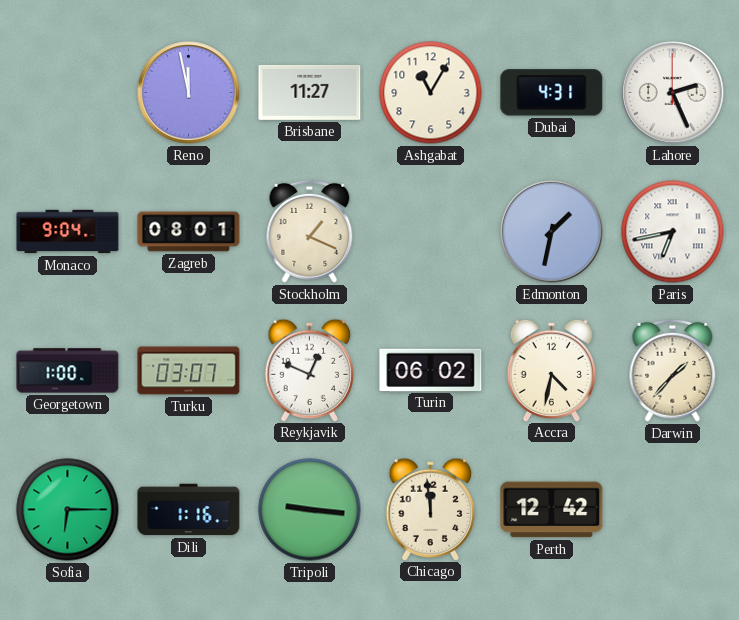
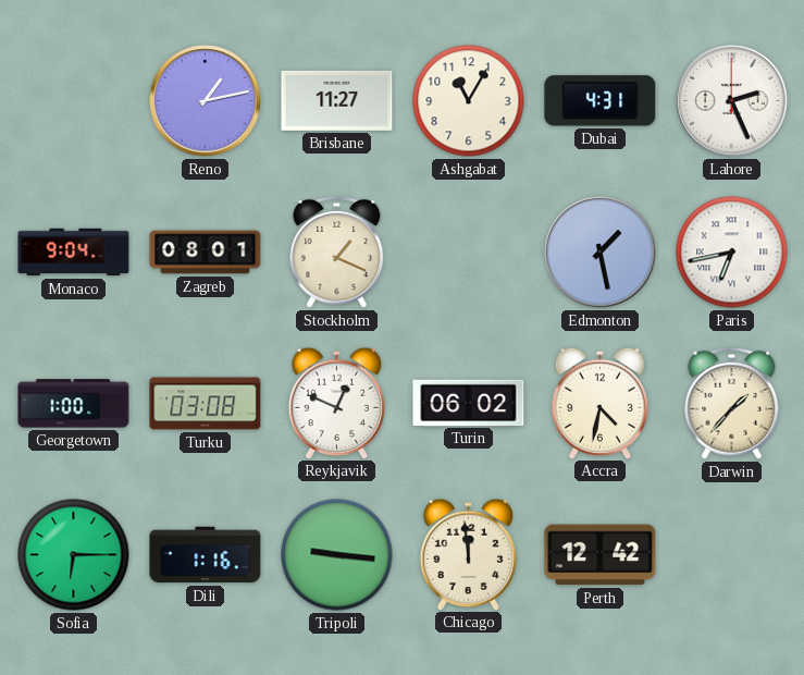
Reno: 11:58 -> 1:13 (206, 101)
Edmonton: 1:32 -> 1:28 (601, 253)
Turku: 03:07 -> 03:08 (206, 404)
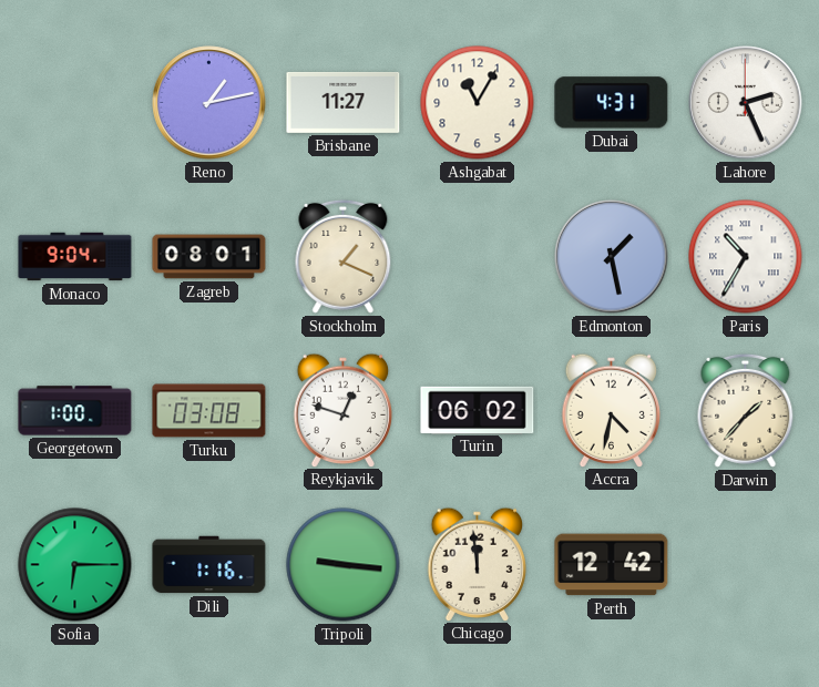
Paris: 6:43 -> 10:35 (746, 257)
Reykjavik: 12:49 -> 12:48 (342, 410)
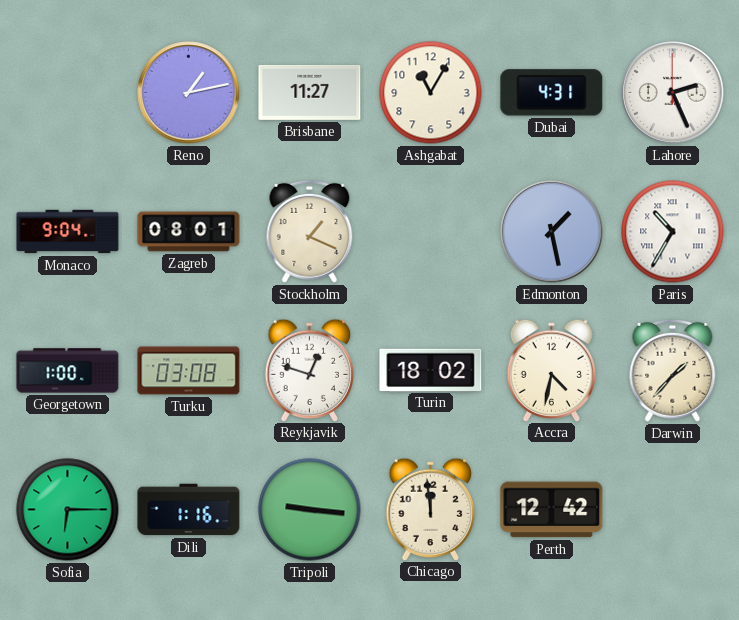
Turin: 06:02 -> 18:02 (431, 370)
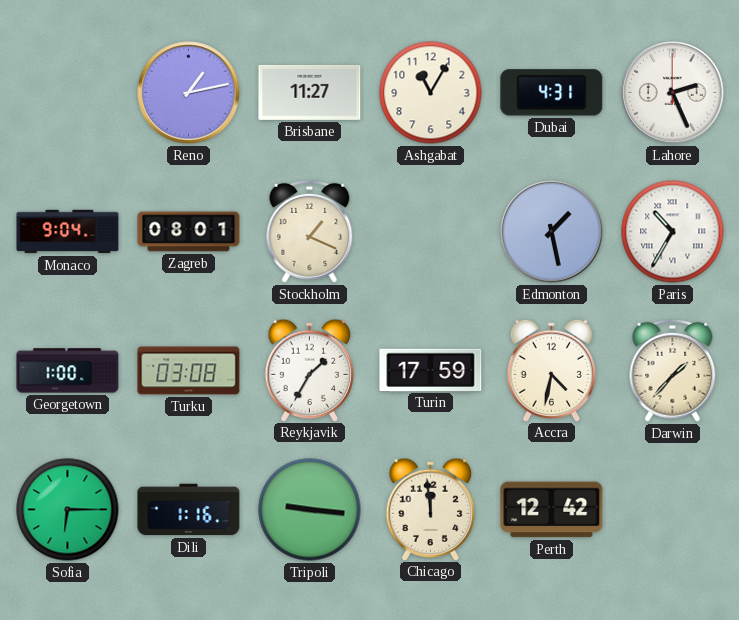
Reykjavik: 12:48 -> 1:35 (309, 370)
Turin: 18:02 -> 17:59 (431, 370)
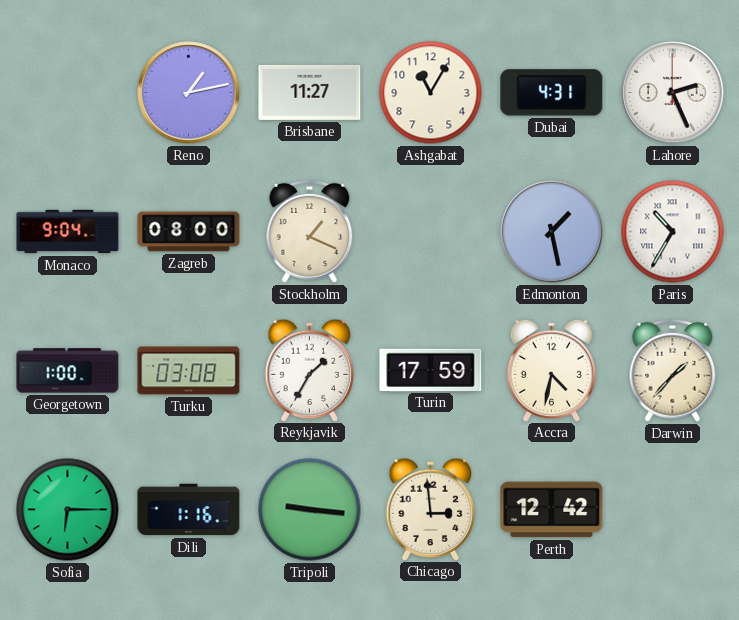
Zagreb: 08:01 -> 08:00 (189, 232)
Chicago: 11:59 -> 2:59 (430, 509)
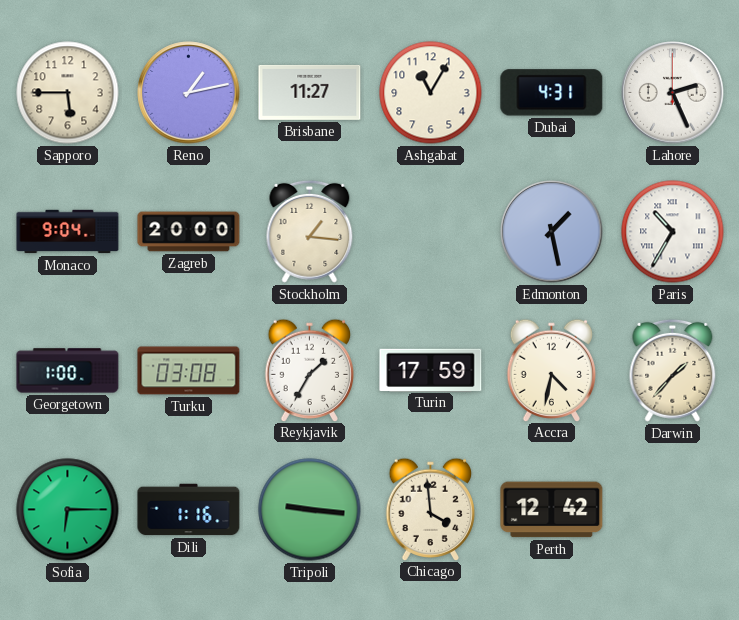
Sapporo: none -> 5:45 (68, 93)
Zagreb: 08:00 -> 20:00 (189, 232)
Stockholm: 1:19 -> 1:16 (310, 231)
Chicago: 2:59 -> 3:59 (430, 509)
